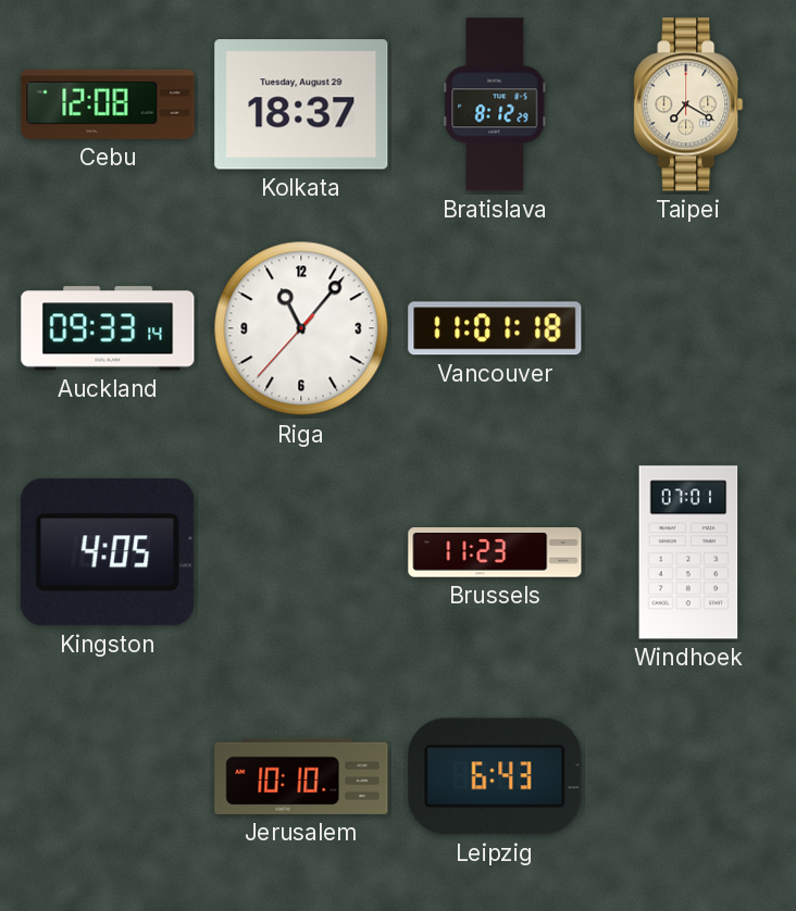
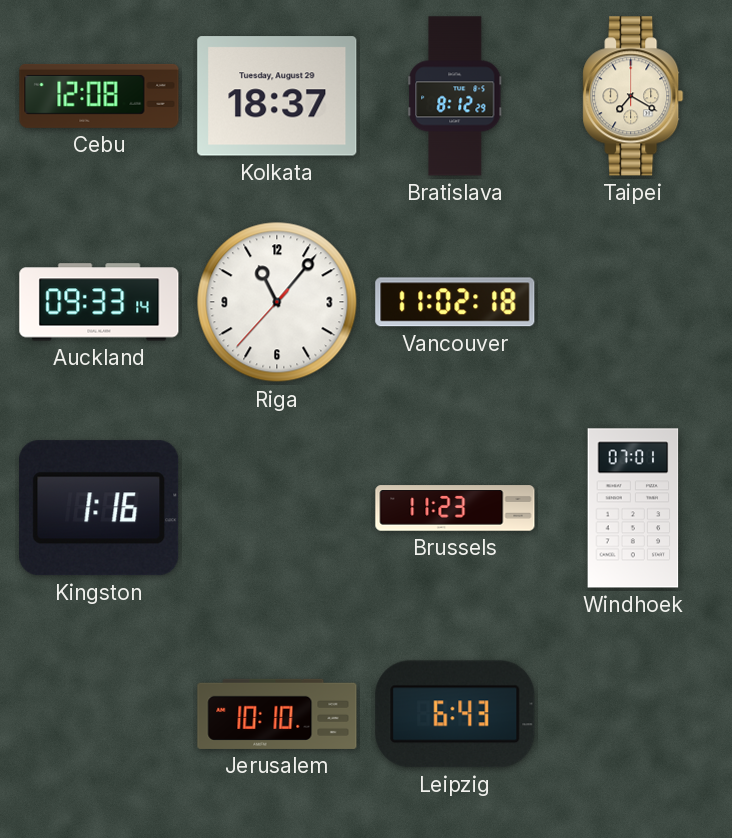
Vancouver: 11:01 -> 11:02 (455, 302)
Kingston: 4:05 -> 1:16 (99, 508)
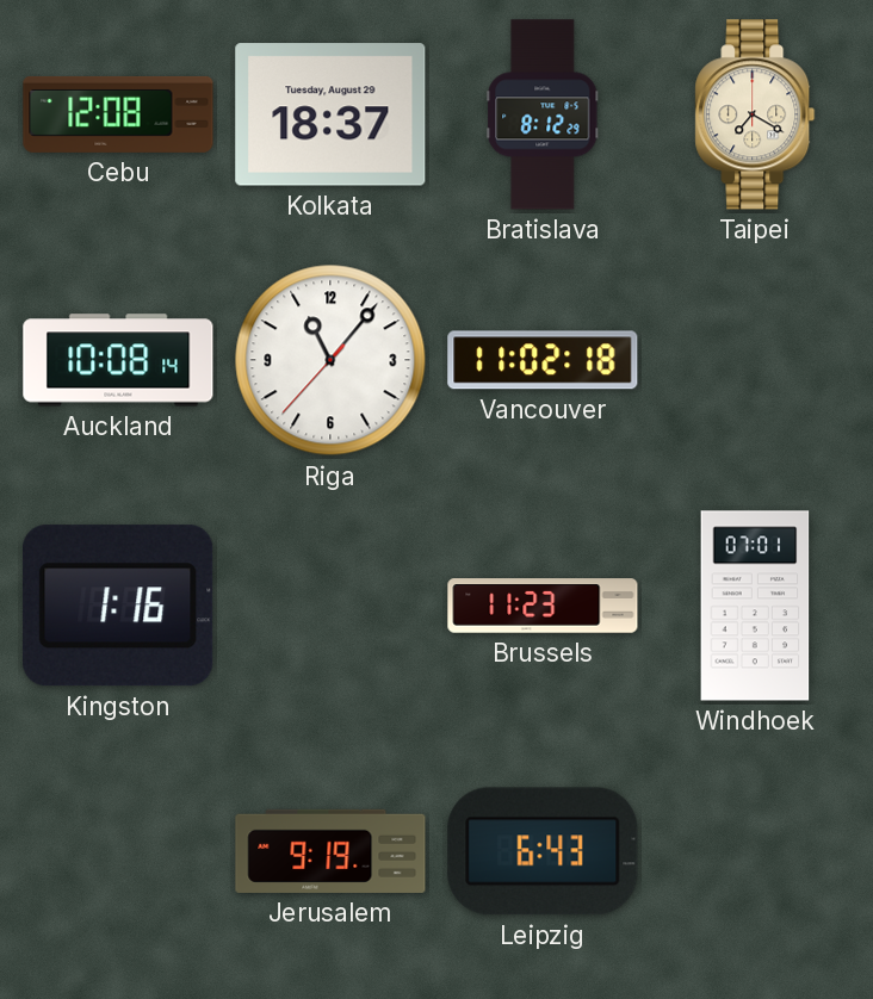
Auckland: 09:33 -> 10:08 (118, 360)
Jerusalem: 10:10 -> 9:19 (330, 851)
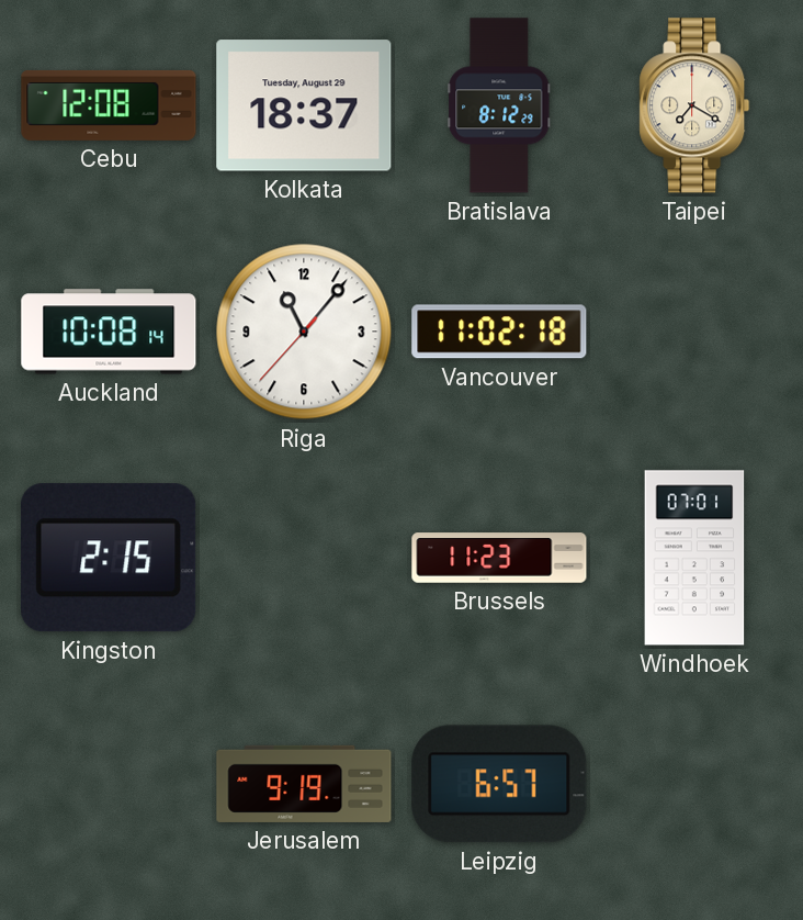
Kingston: 1:16 -> 2:15 (109, 558)
Leipzig: 6:43 -> 6:57 (499, 784)
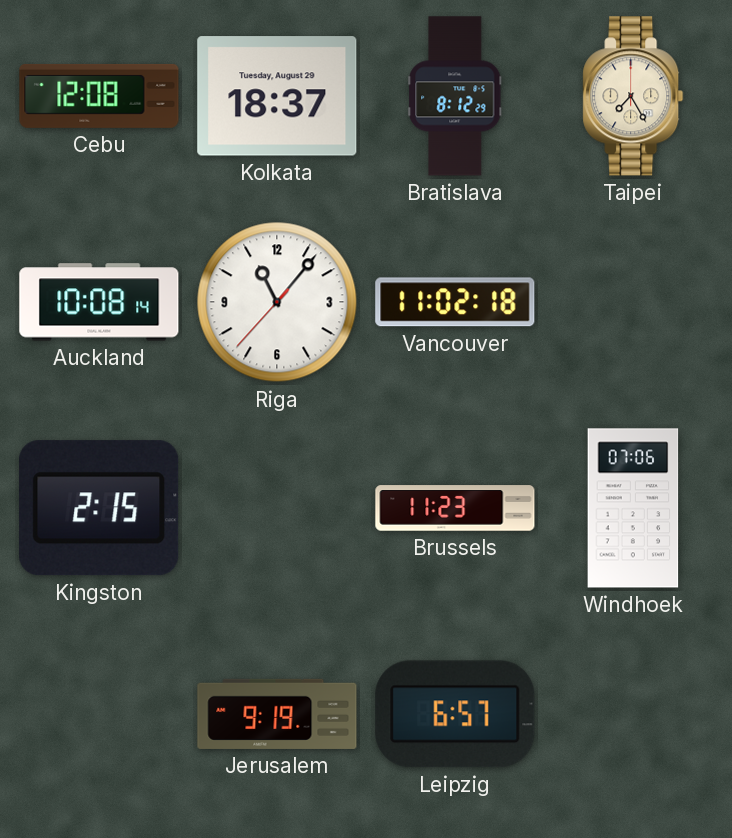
Taipei: 7:20 -> 7:25 (633, 96)
Windhoek: 07:01 -> 07:06 (633, 508)
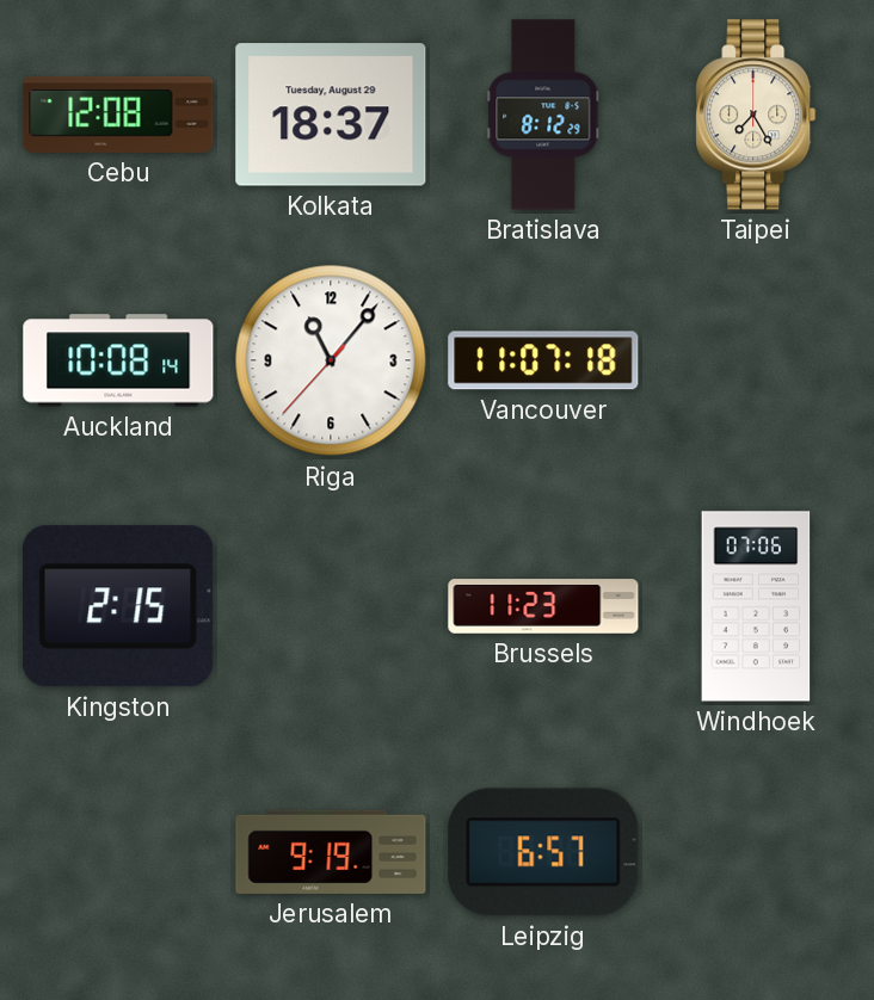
Vancouver: 11:02 -> 11:07 (543, 360)
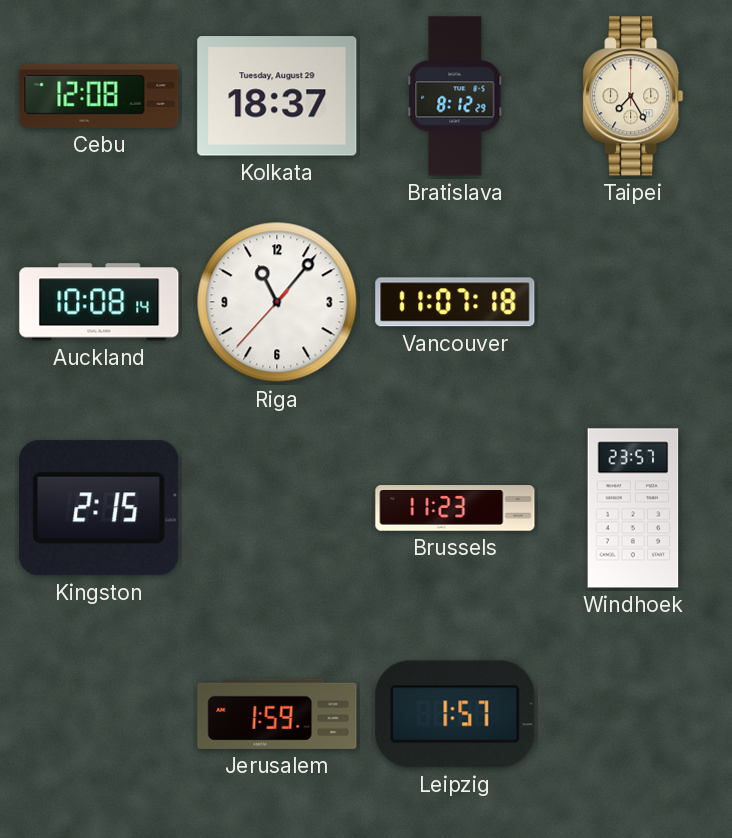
Windhoek: 07:06 -> 23:57 (633, 508)
Jerusalem: 9:19 -> 1:59 (277, 714)
Leipzig: 6:57 -> 1:57 (455, 714)
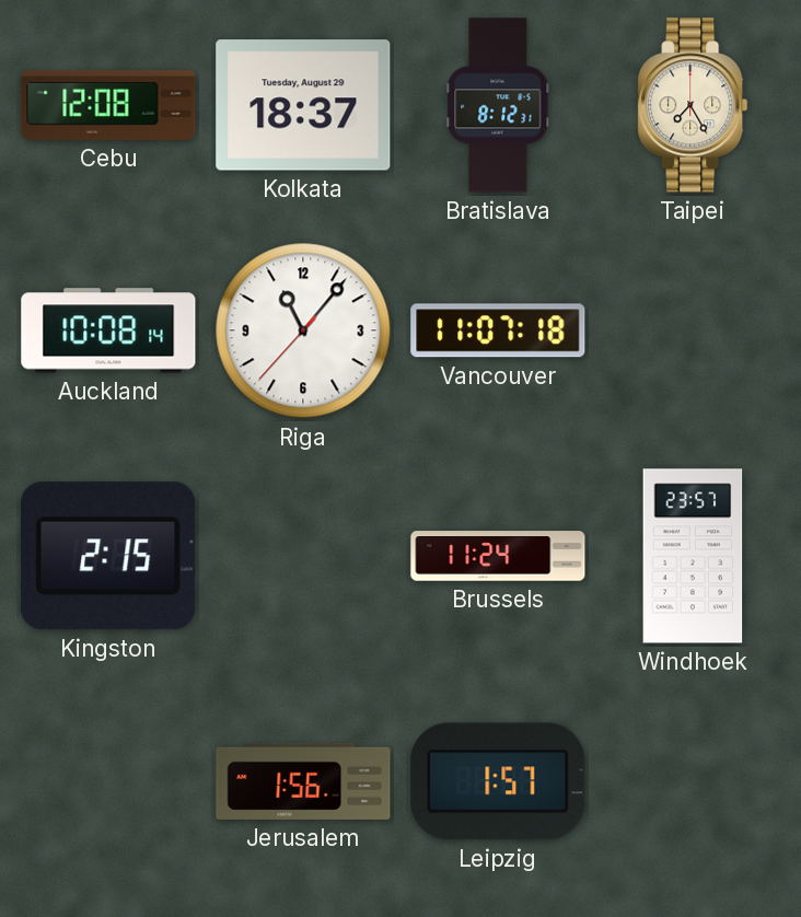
Bratislava: 8:12:29 -> 8:12:31 (498, 105)
Brussels: 11:23 -> 11:24 (498, 556)
Jerusalem: 1:59 -> 1:56 (303, 781)
